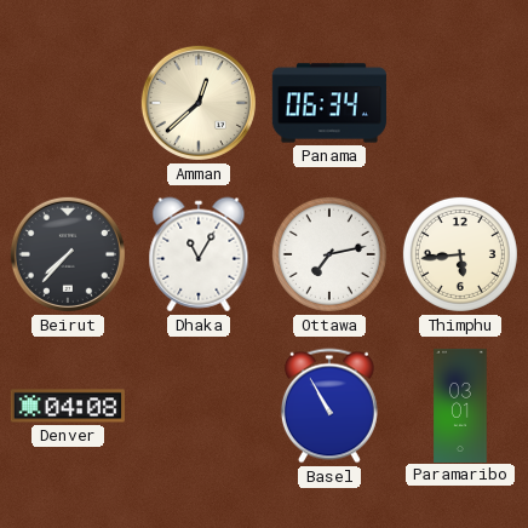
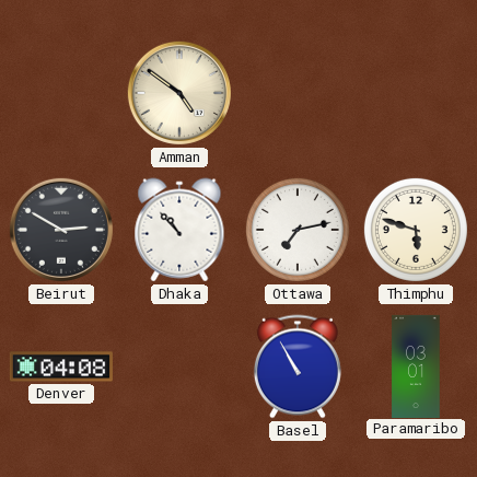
Amman: 12:38 -> 4:51 (179, 93)
Panama: 06:34 -> none (329, 103)
Beirut: 7:37 -> 2:50 (61, 230)
Dhaka: 11:05 -> 10:53 (179, 230)
Thimphu: 5:44 -> 5:48 (416, 230)
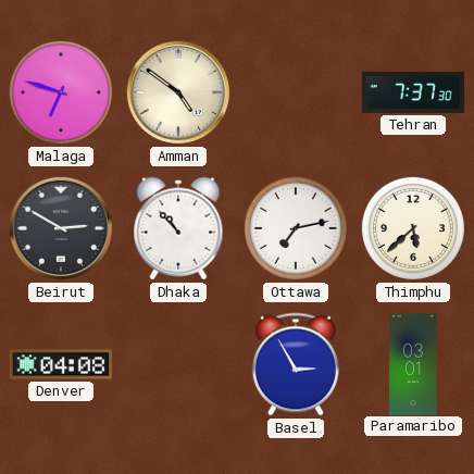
Malaga: none -> 6:48 (61, 92)
Tehran: none -> 7:37 (413, 92)
Thimphu: 5:48 -> 5:38 (413, 228)
Basel: 10:55 -> 2:55 (296, 364)
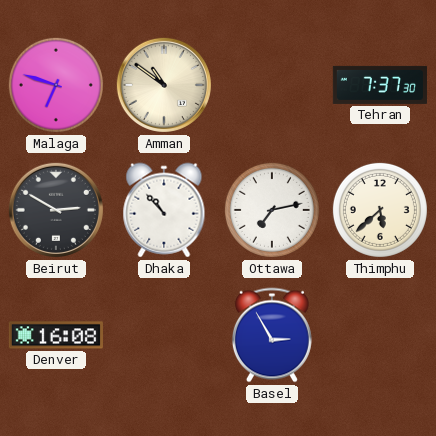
Amman: 4:51 -> 10:51 (164, 85)
Denver: 04:08 -> 16:08 (56, 335)
Paramaribo: 03:01 -> none (413, 363)
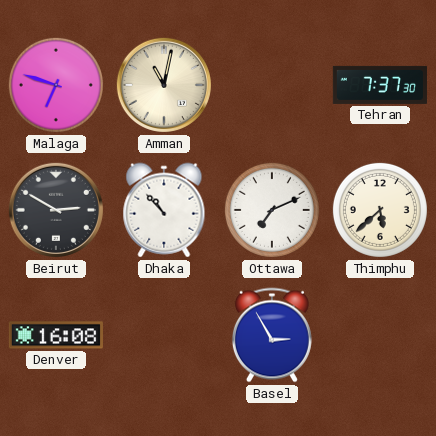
Amman: 10:51 -> 11:02 (164, 85)
Ottawa: 7:13 -> 7:11 (272, 210)
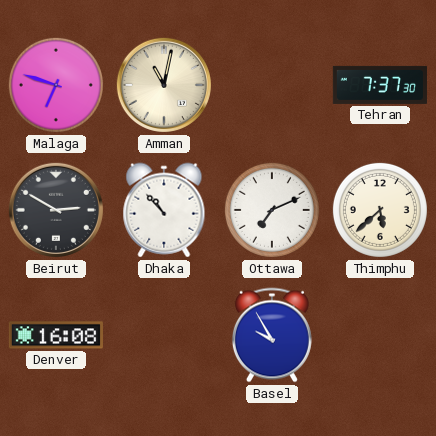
Basel: 2:55 -> 9:55 (272, 335)
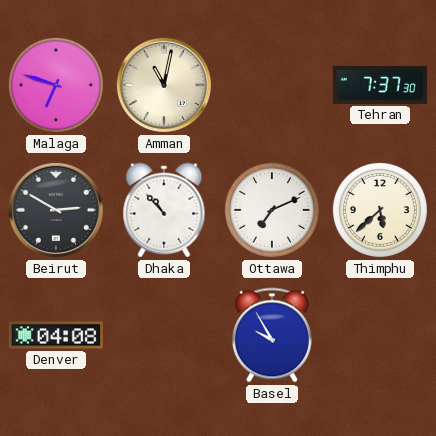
Denver: 16:08 -> 04:08 (56, 335)
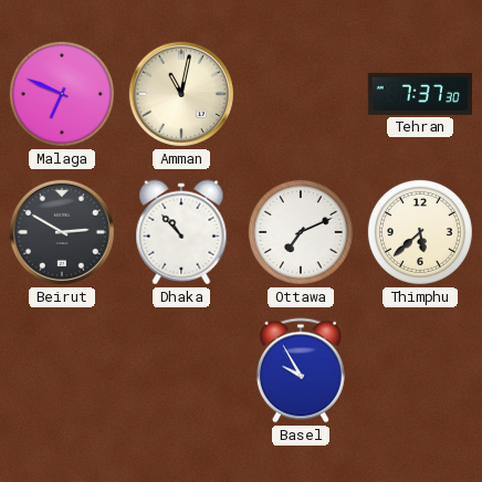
Malaga: 6:48 -> 6:49 (62, 94)
Denver: 04:08 -> none (56, 335)
